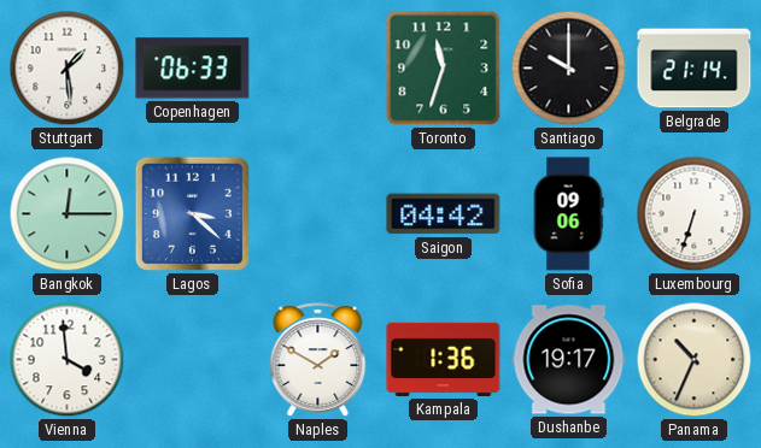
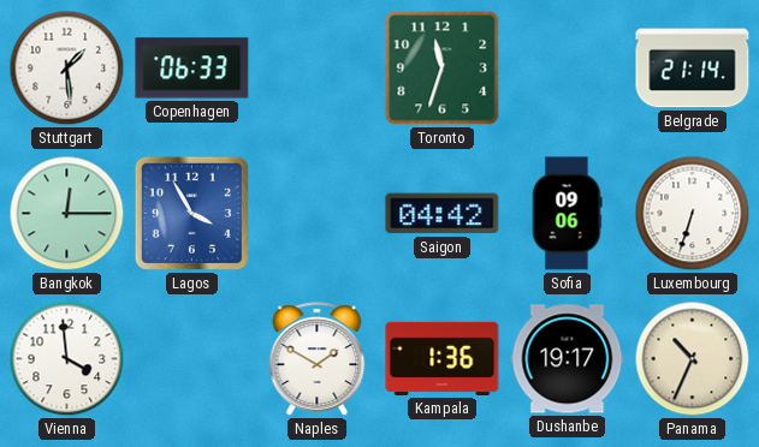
Santiago: 10:00 -> none (569, 69)
Lagos: 3:22 -> 3:55 (191, 213)
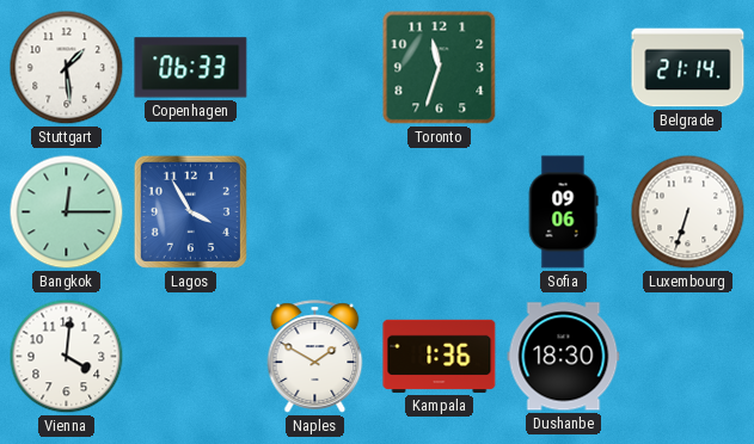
Saigon: 04:42 -> none (443, 214)
Vienna: 3:59 -> 4:01 (67, 357)
Dushanbe: 19:17 -> 18:30 (564, 357)
Panama: 10:34 -> none (693, 359)
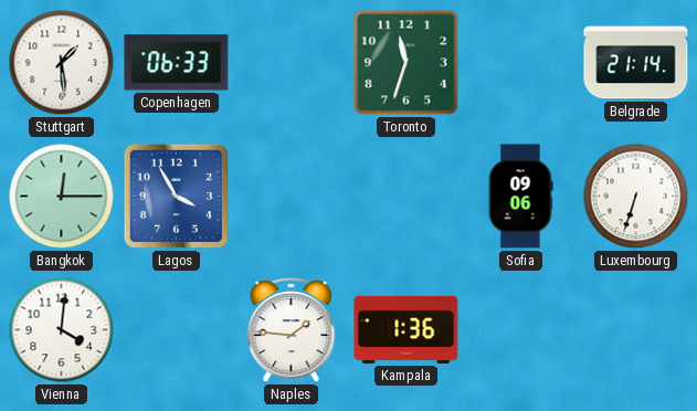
Naples: 1:50 -> 1:46 (292, 330)
Dushanbe: 18:30 -> none (564, 357)
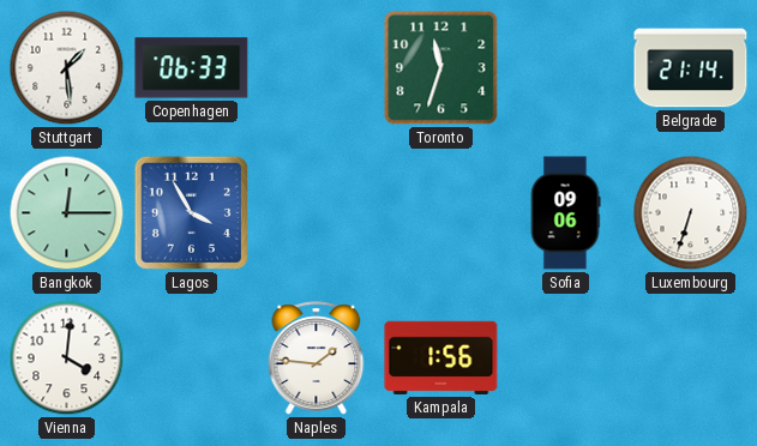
Kampala: 1:36 -> 1:56 (441, 357)
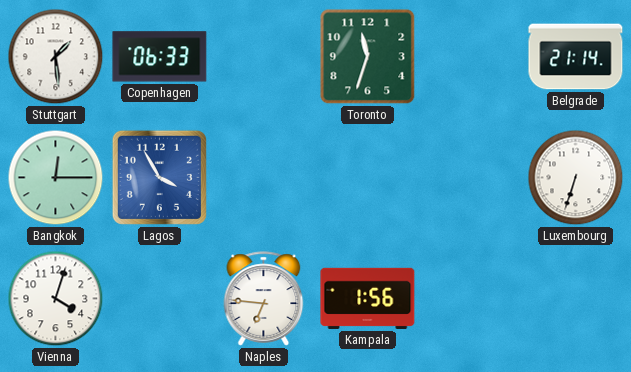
Sofia: 09:06 -> none (565, 213)
Vienna: 4:01 -> 4:03 (56, 299)
Naples: 1:46 -> 6:46 (264, 299)
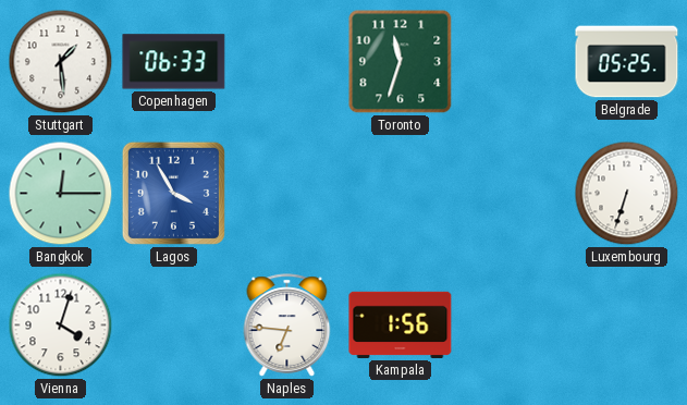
Belgrade: 21:14 -> 05:25 (627, 62)
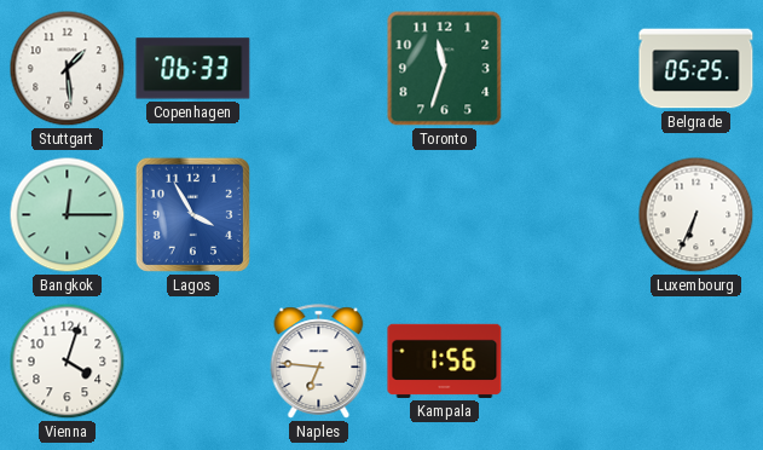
Luxembourg: 6:33 -> 6:34 (696, 215)
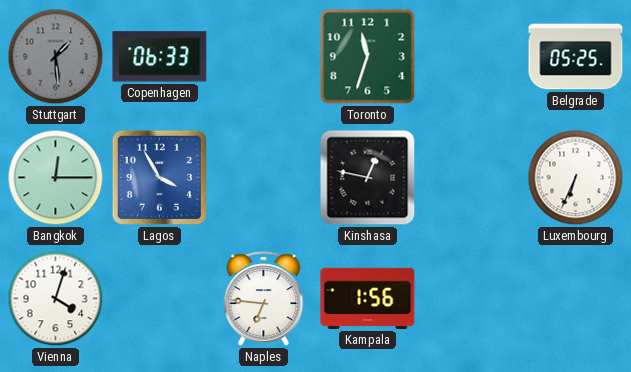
Stuttgart dial: white -> grey (56, 57)
Kinshasa: none -> 12:47 (368, 178)
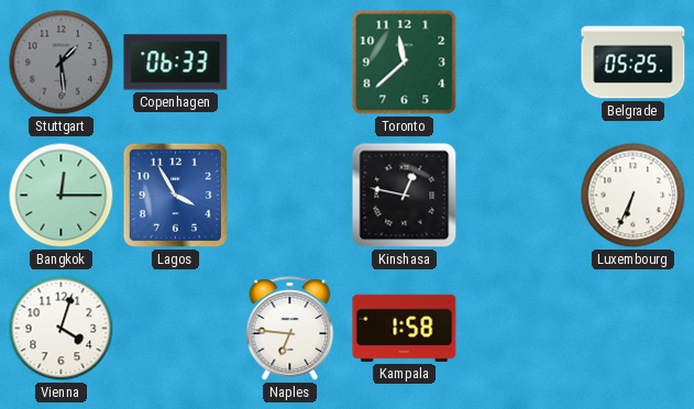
Toronto: 11:33 -> 11:38 (405, 63)
Kampala: 1:56 -> 1:58 (405, 328)
